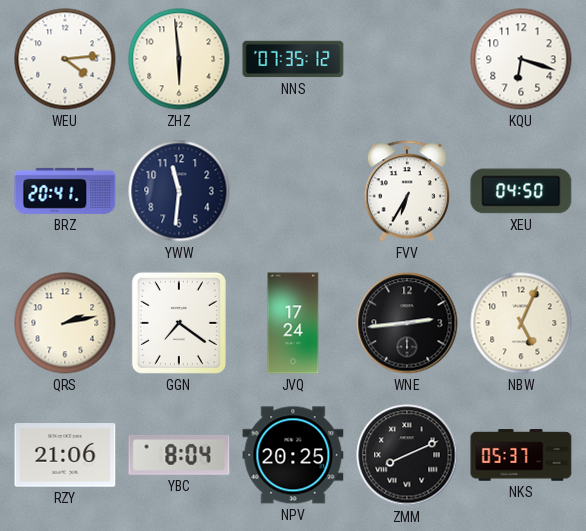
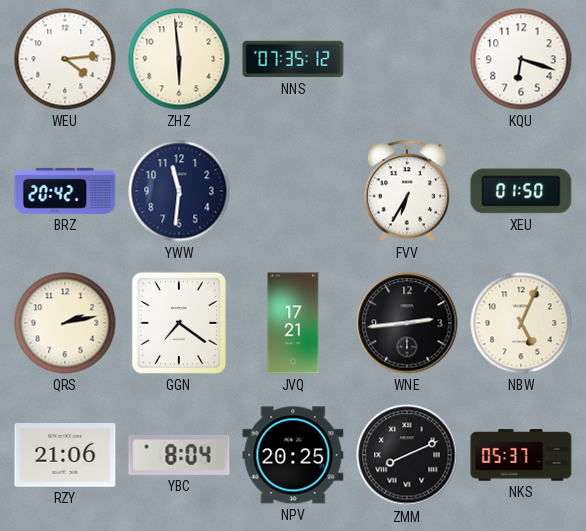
BRZ: 20:41 -> 20:42 (65, 191)
XEU: 04:50 -> 01:50 (521, 191)
JVQ: 17:24 -> 17:21 (293, 323)
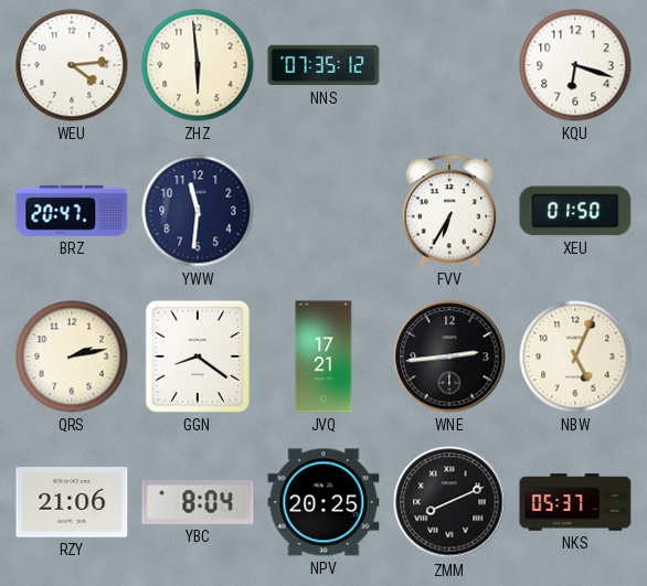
BRZ: 20:42 -> 20:47 (72, 211)
GGN: 7:21 -> 8:21 (198, 356)
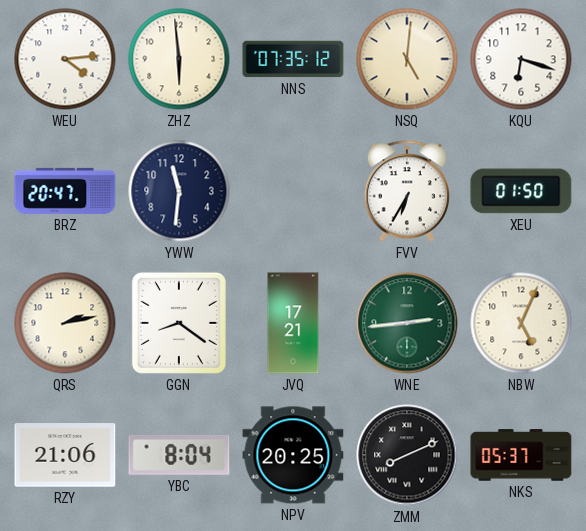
NSQ: none -> 5:01 (407, 59)
WNE dial: black -> green (407, 323)
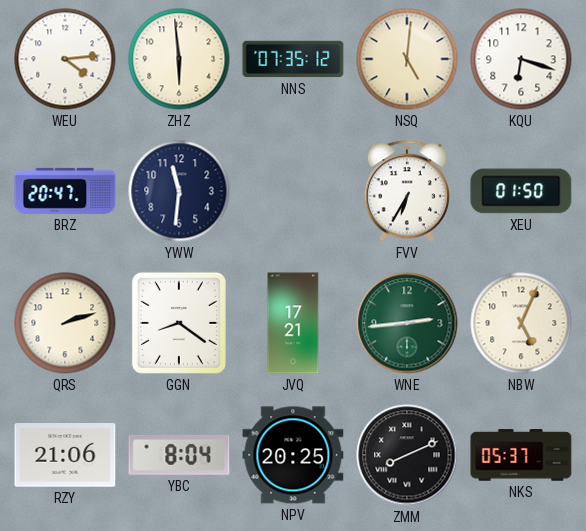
QRS: 2:13 -> 2:12 (65, 323)
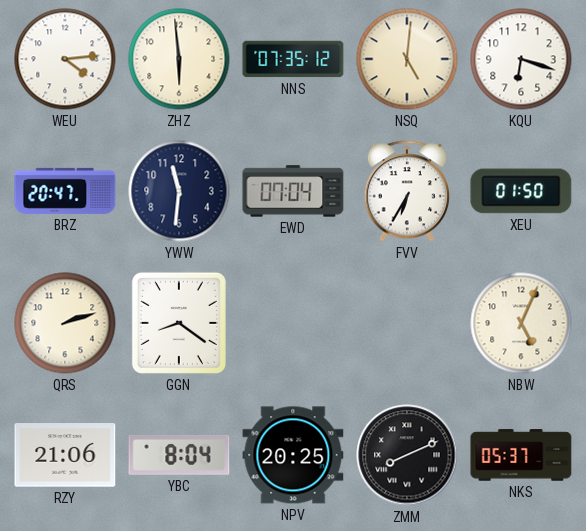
EWD: none -> 07:04 (293, 191)
JVQ: 17:21 -> none (293, 323)
WNE: 2:44 -> none (407, 323)
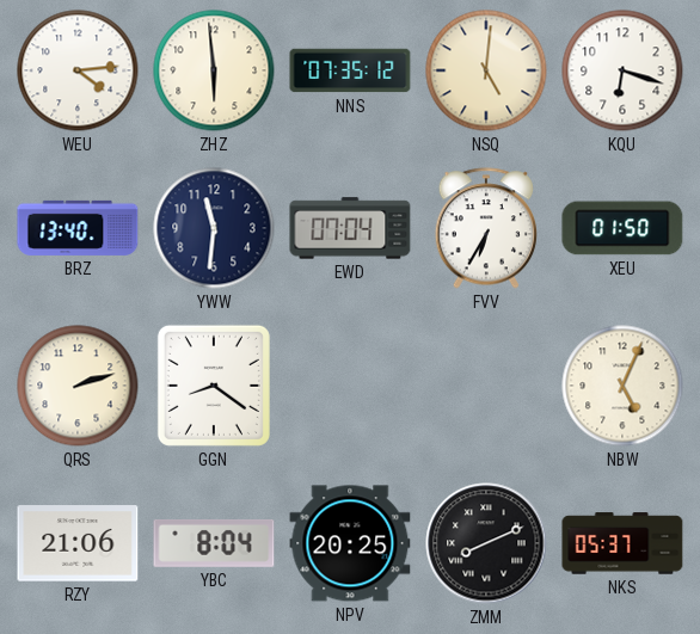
BRZ: 20:47 -> 13:40 (78, 228)
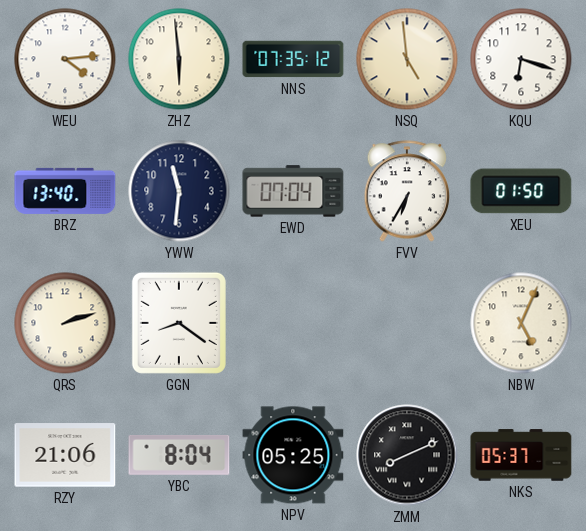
NSQ: 5:01 -> 4:59 (407, 59)
NPV: 20:25 -> 05:25 (293, 455)
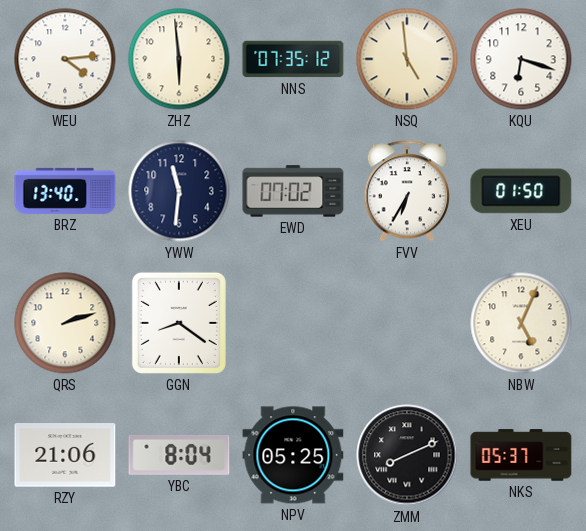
EWD: 07:04 -> 07:02 (293, 191)
